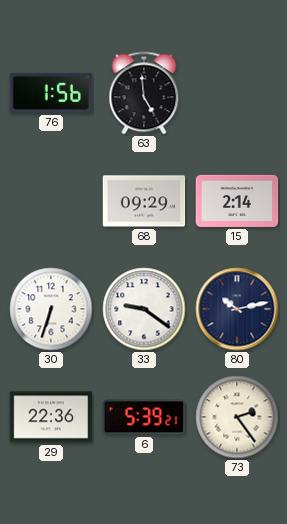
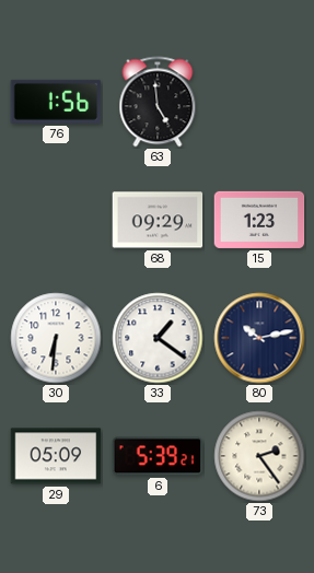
15: 2:14 -> 1:23 (259, 220)
30: 6:33 -> 6:31 (56, 338)
33: 9:21 -> 1:21 (158, 338)
29: 22:36 -> 05:09 (56, 456)
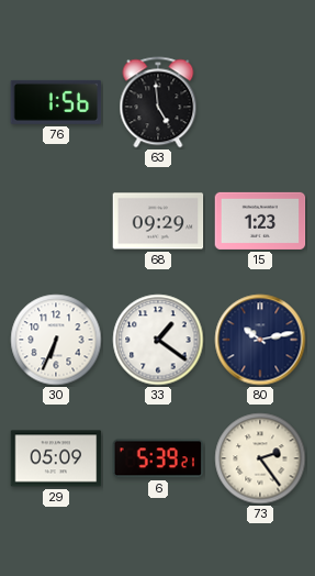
30: 6:31 -> 6:34 (56, 340)
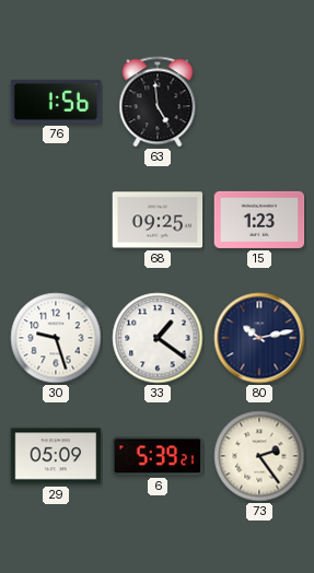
68: 09:29 -> 09:25 (158, 220)
30: 6:34 -> 9:27 (56, 338)
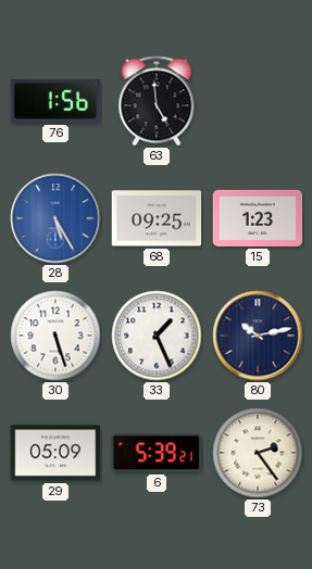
28: none -> 5:25 (55, 218)
30: 9:27 -> 5:27 (55, 336)
33: 1:21 -> 1:26 (157, 336)
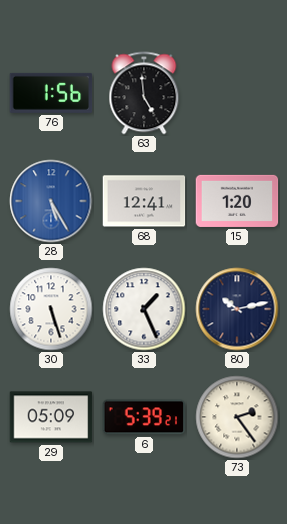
68: 09:25 -> 12:41 (144, 201)
15: 1:23 -> 1:20 (237, 201)
